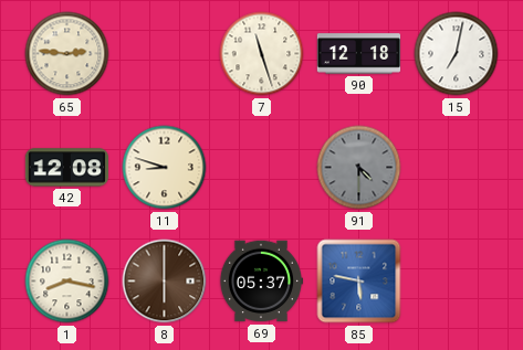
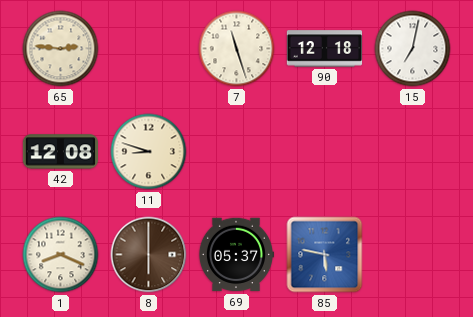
91: 4:30 -> none (359, 168)
1: 8:17 -> 8:19 (61, 255)
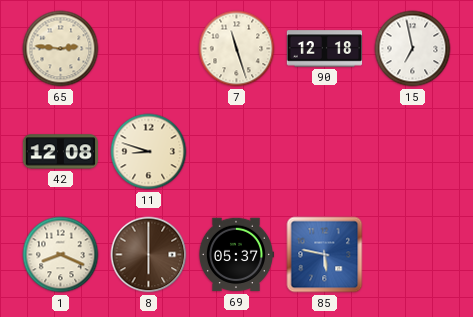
15: 7:02 -> 6:58 (413, 49)
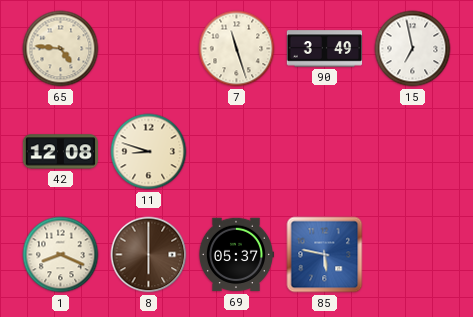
65: 2:46 -> 4:46 (61, 49)
90: 12:18 -> 3:49 (325, 49)
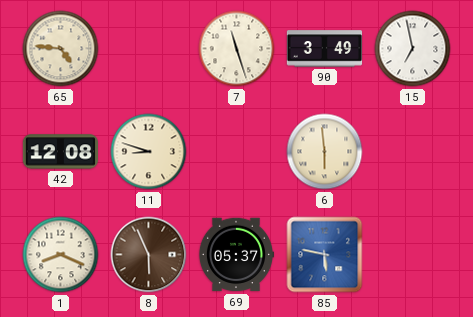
6: none -> 5:59 (325, 152)
8: 6:00 -> 5:56 (149, 255)
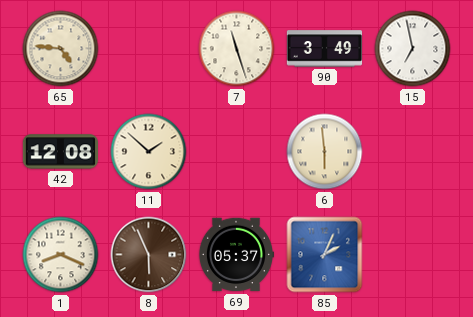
11: 8:48 -> 1:52 (149, 152)
85: 5:47 -> 2:04 (325, 255)
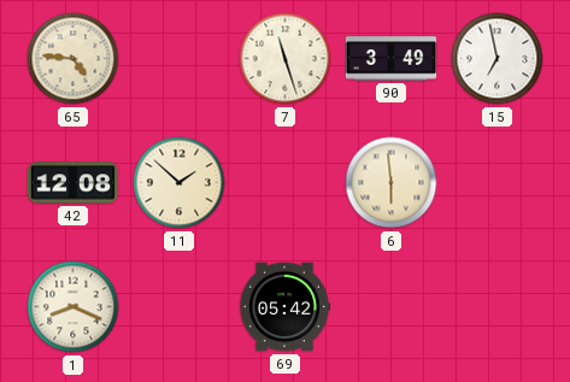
8: 5:56 -> none (149, 255)
69: 05:37 -> 05:42 (283, 307)
85: 2:04 -> none (325, 255)
